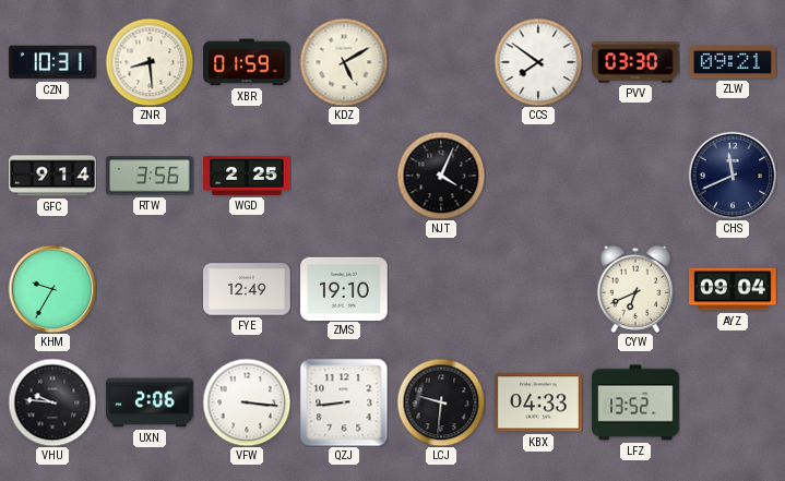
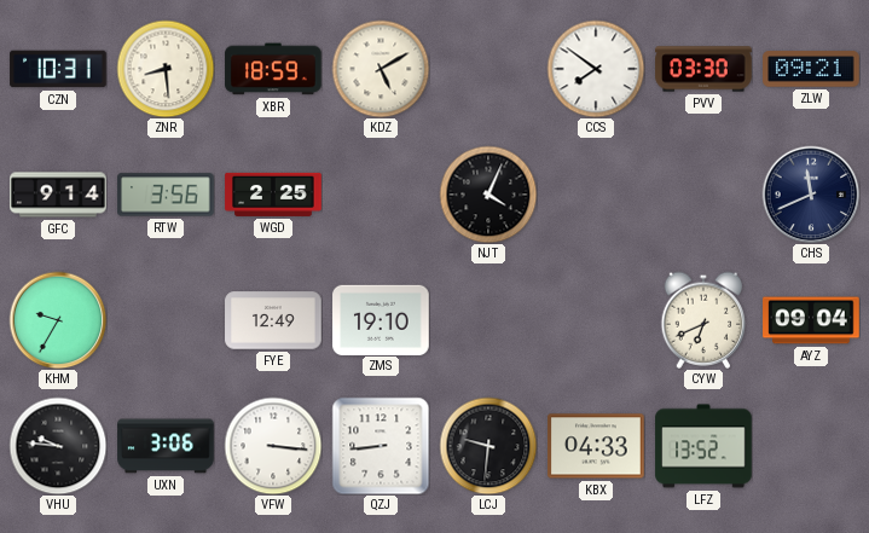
XBR: 01:59 -> 18:59 (273, 69)
UXN: 2:06 -> 3:06 (166, 446)
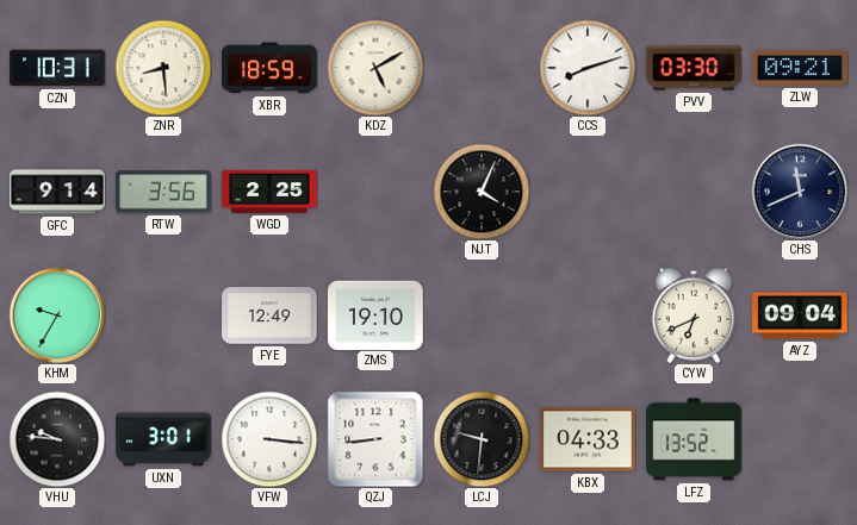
CCS: 7:51 -> 8:12 (588, 68)
UXN: 3:06 -> 3:01 (163, 439)
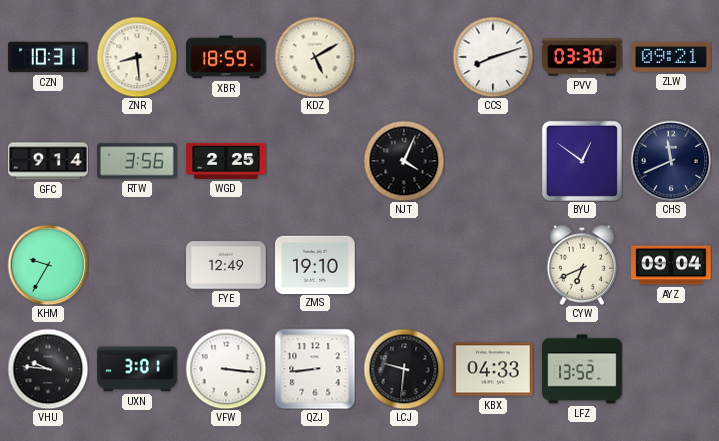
BYU: none -> 12:51 (582, 161)
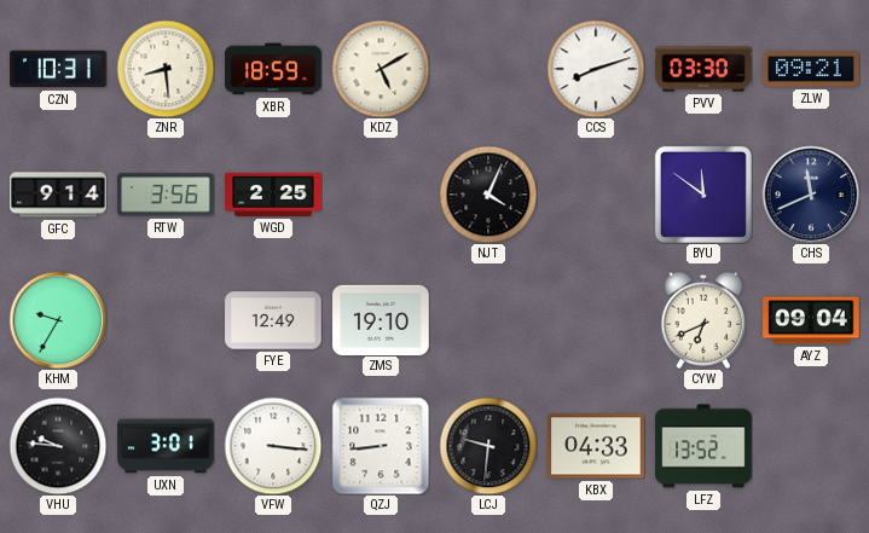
BYU: 12:51 -> 11:51 (703, 195)
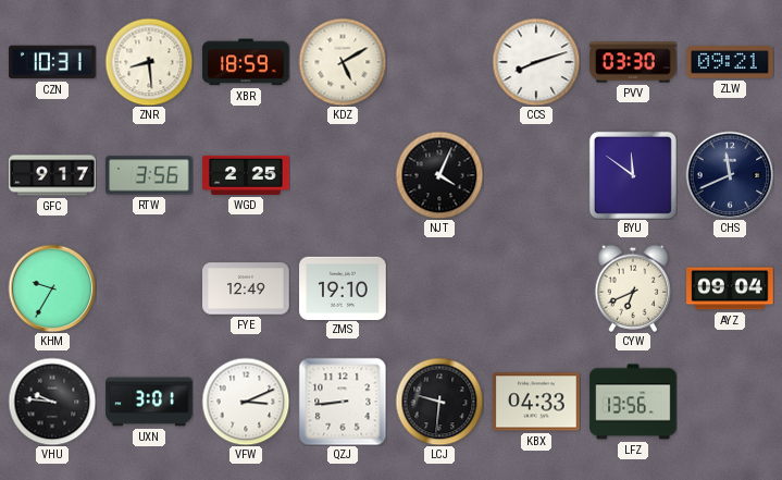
GFC: 9:14 -> 9:17 (52, 175)
VFW: 3:16 -> 3:11 (246, 402)
LFZ: 13:52 -> 13:56 (633, 402)
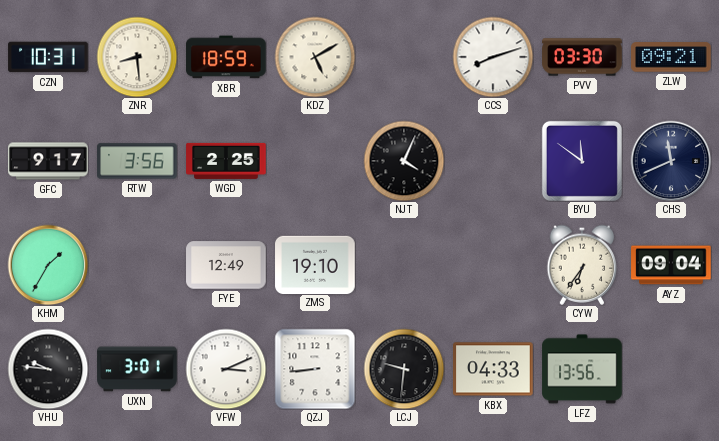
KHM: 9:35 -> 1:35 (48, 265)
CYW: 6:41 -> 6:36 (582, 265)
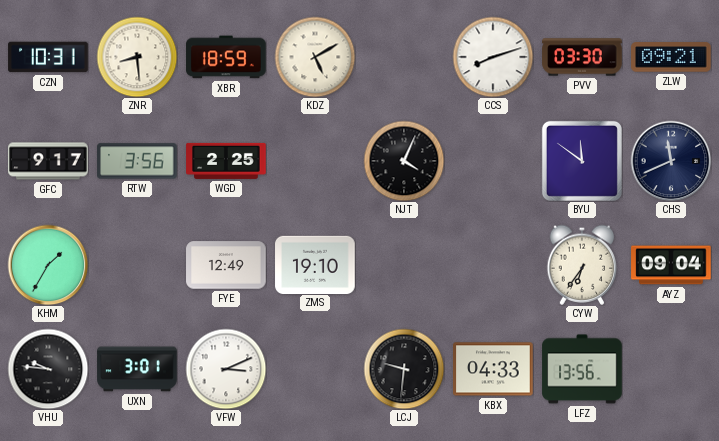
QZJ: 8:44 -> none (315, 369)
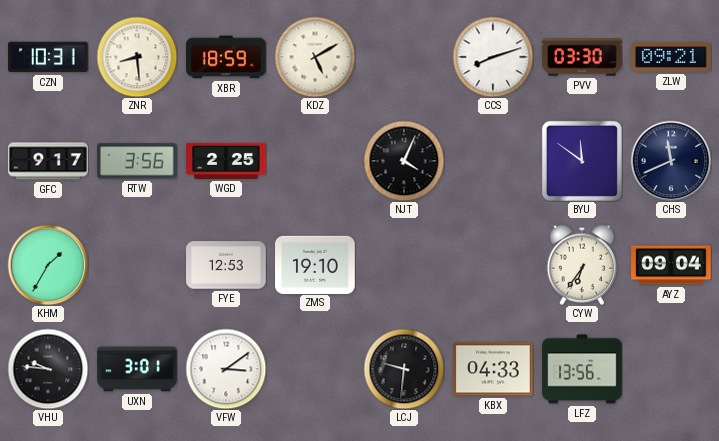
FYE: 12:49 -> 12:53 (226, 265)
VFW: 3:11 -> 3:09 (226, 369)
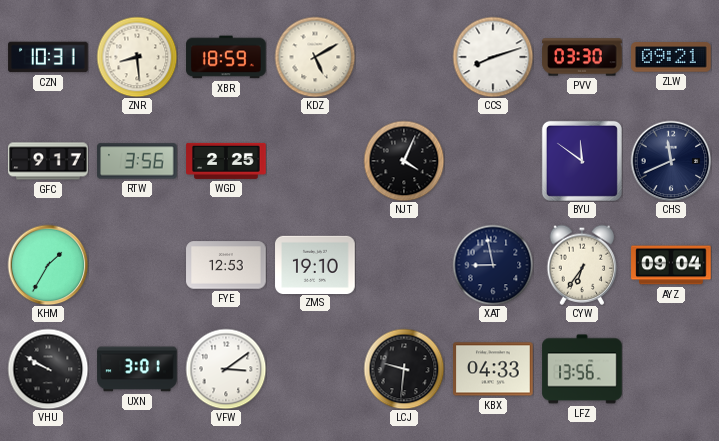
XAT: none -> 8:58 (493, 265)
VHU: 9:46 -> 9:50 (48, 369)
